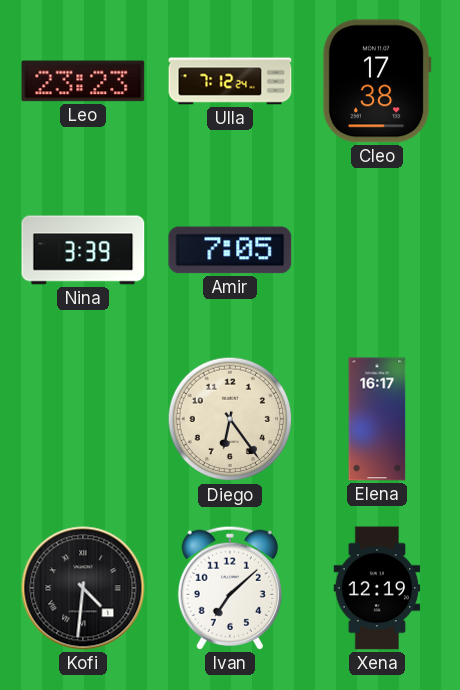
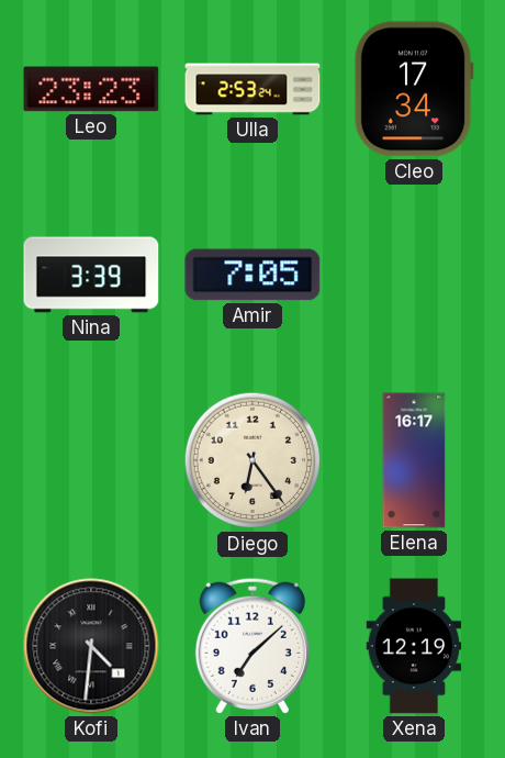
Ulla: 7:12 -> 2:53 (252, 89)
Cleo: 17:38 -> 17:34 (414, 89)
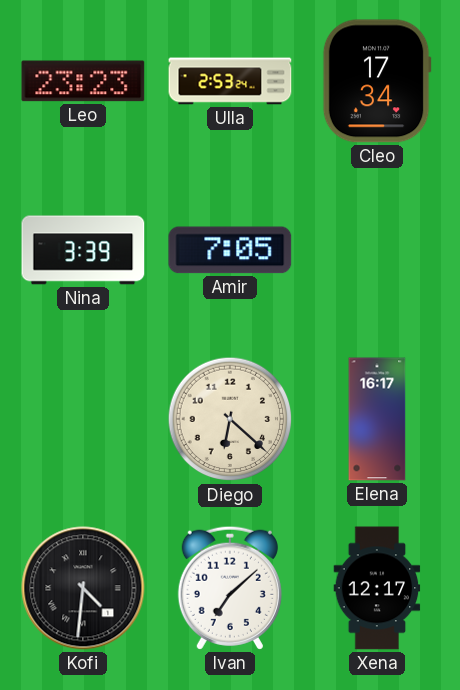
Diego: 6:24 -> 6:22 (230, 419)
Xena: 12:19 -> 12:17 (377, 588)
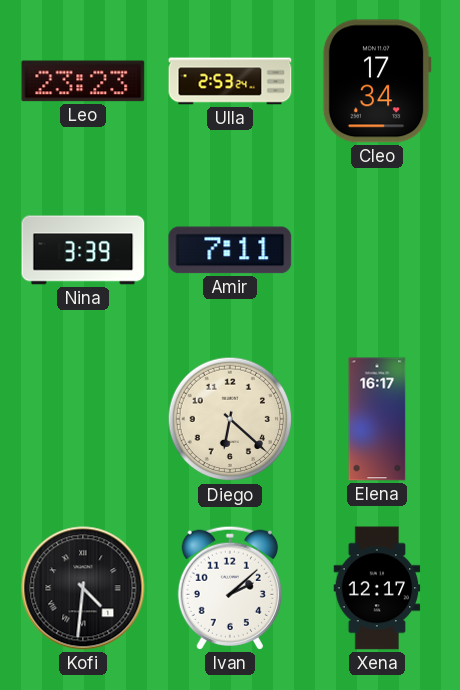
Amir: 7:05 -> 7:11 (230, 250)
Ivan: 7:08 -> 2:08 (230, 588)
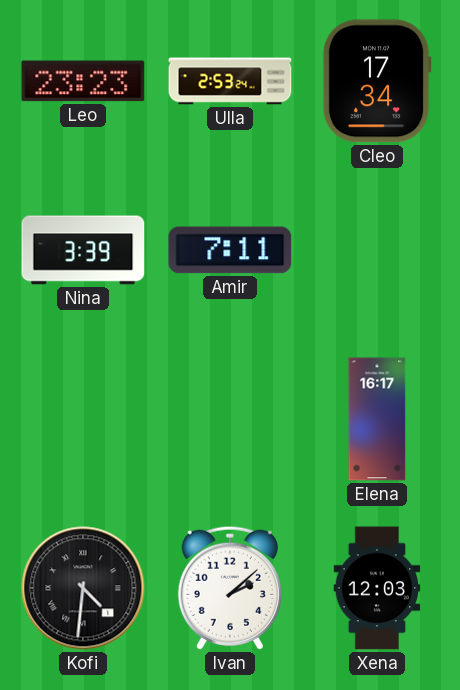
Diego: 6:22 -> none (230, 419)
Xena: 12:17 -> 12:03 (377, 588)
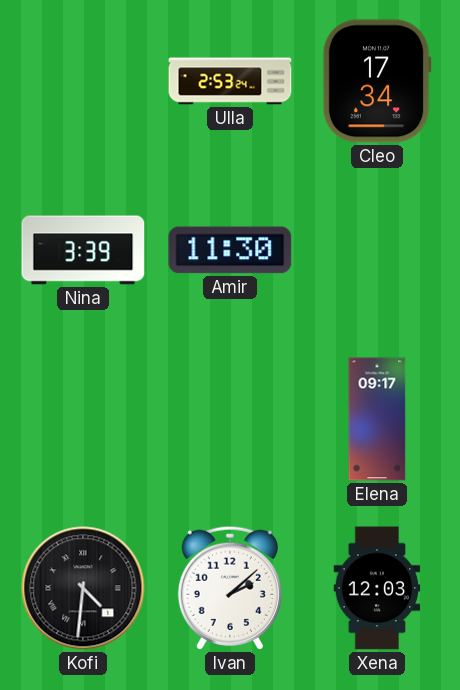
Leo: 23:23 -> none (83, 81)
Amir: 7:11 -> 11:30 (230, 250)
Elena: 16:17 -> 09:17 (377, 419)
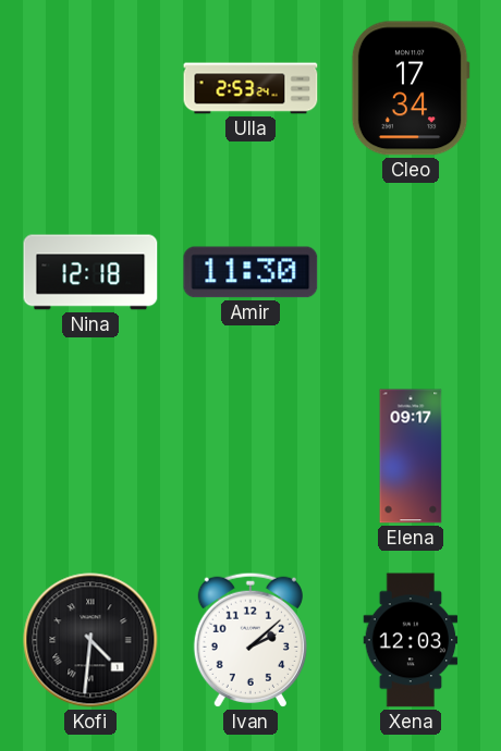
Nina: 3:39 -> 12:18 (90, 272)
